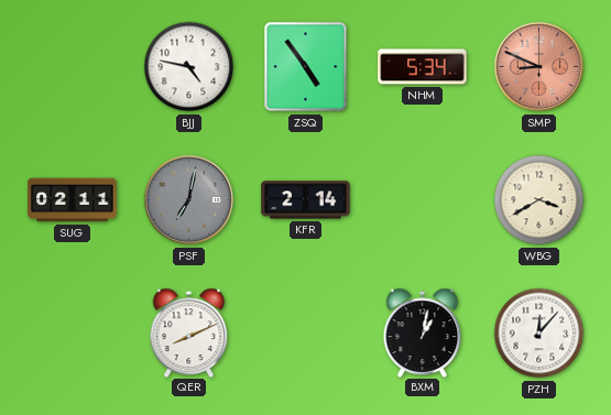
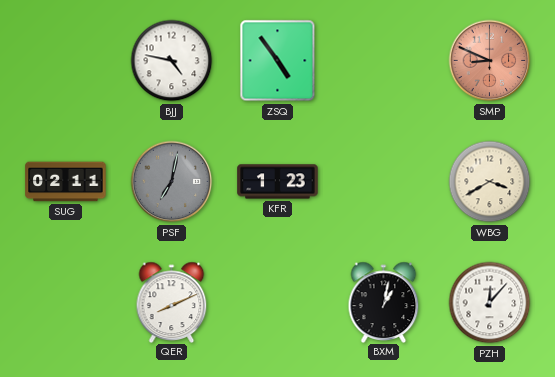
NHM: 5:34 -> none (423, 67)
KFR: 2:14 -> 1:23 (278, 182)
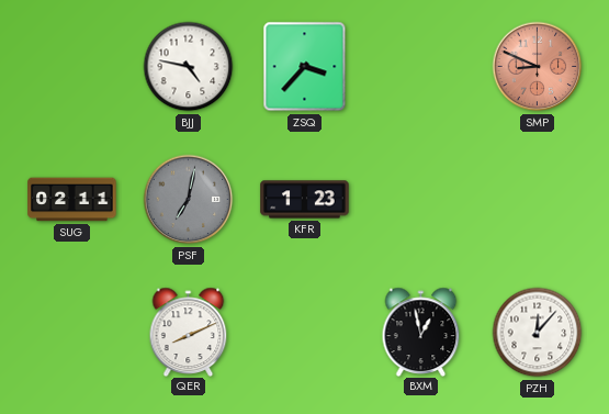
ZSQ: 4:54 -> 3:37 (305, 67)
WBG: 3:40 -> none (490, 182)
BXM: 1:02 -> 12:58 (421, 332)
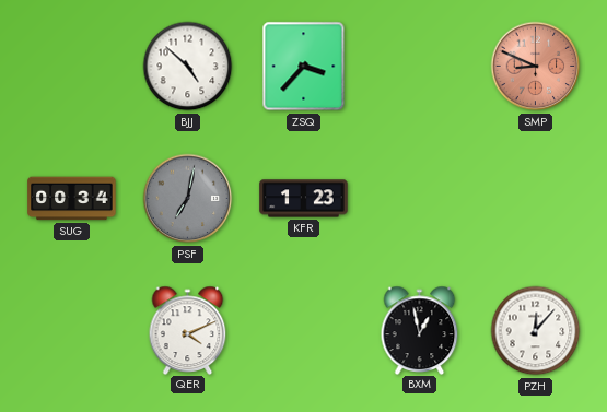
BJJ: 4:47 -> 4:52 (188, 67)
SUG: 02:11 -> 00:34 (72, 199)
QER: 8:11 -> 4:11 (188, 330)
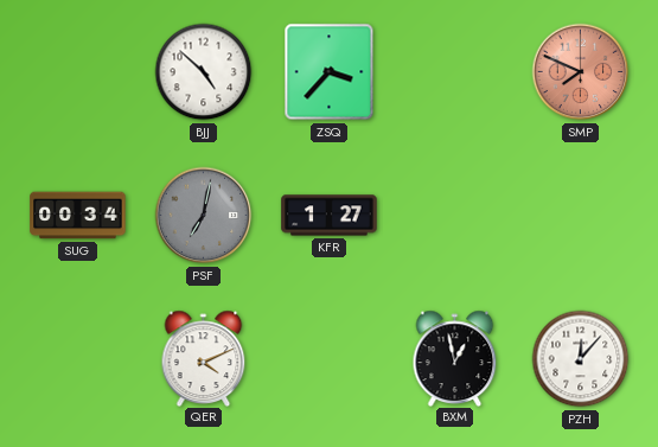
SMP: 8:49 -> 7:49 (581, 72)
KFR: 1:23 -> 1:27 (330, 216)
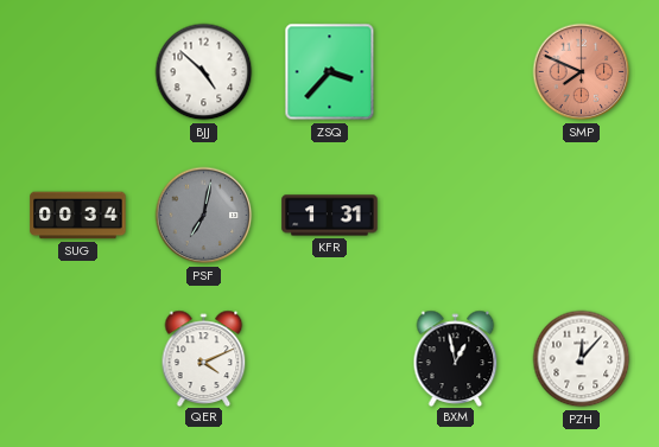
KFR: 1:27 -> 1:31 (330, 216)
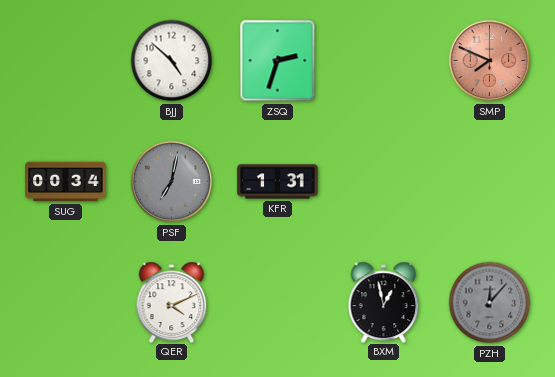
ZSQ: 3:37 -> 2:33 (278, 61)
PZH dial: white -> grey (490, 303)
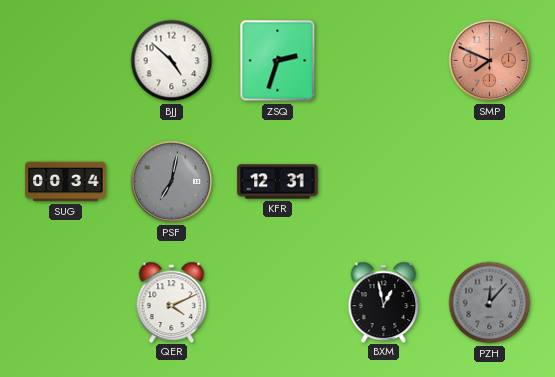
KFR: 1:31 -> 12:31 (278, 182)
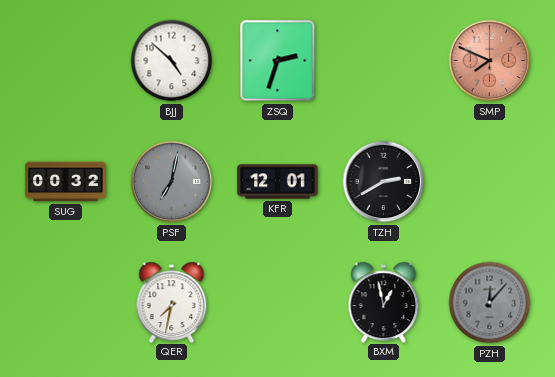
SUG: 00:34 -> 00:32 (66, 182)
KFR: 12:31 -> 12:01 (278, 182)
TZH: none -> 2:40 (384, 182)
QER: 4:11 -> 7:32 (172, 302)
